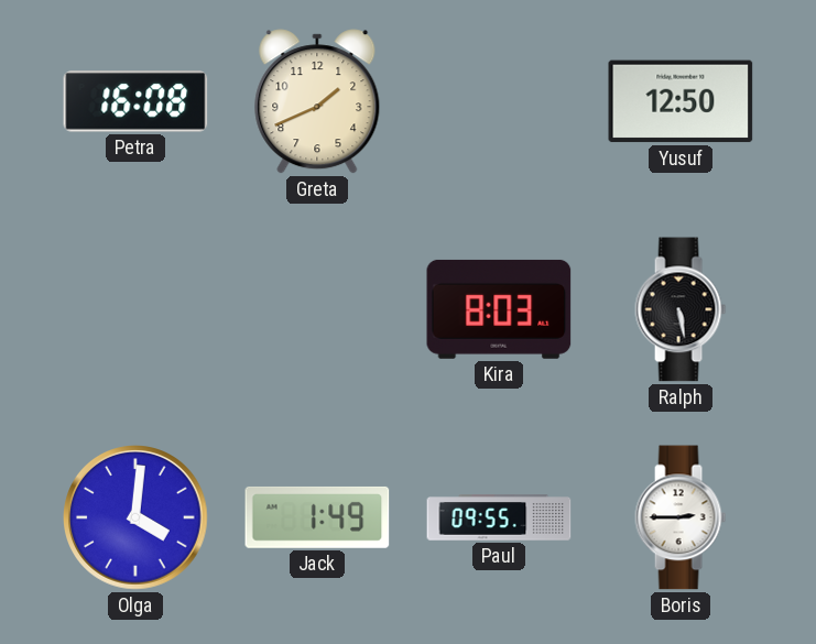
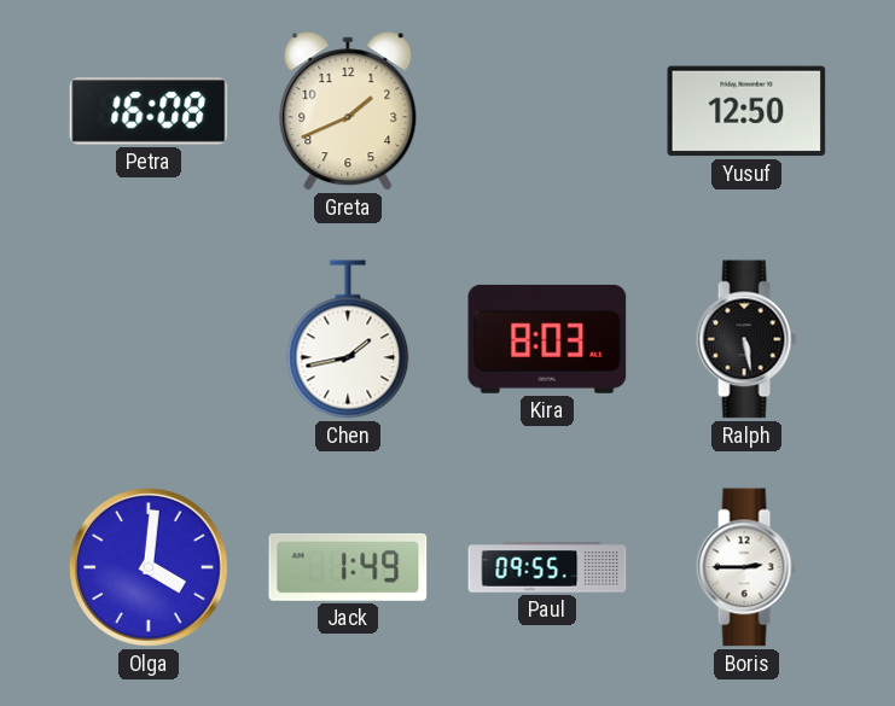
Chen: none -> 1:43 (348, 339)
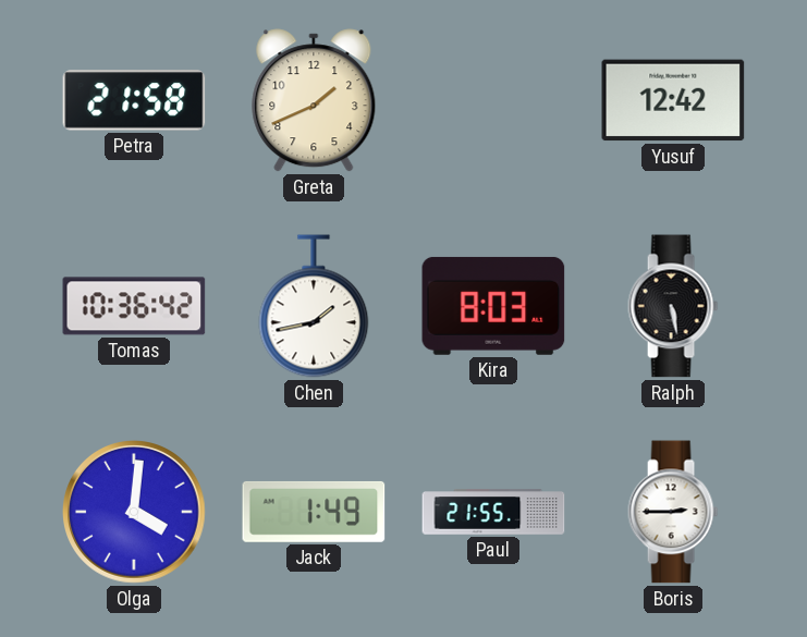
Petra: 16:08 -> 21:58 (134, 100)
Yusuf: 12:50 -> 12:42 (673, 100)
Tomas: none -> 10:36 (134, 306)
Paul: 09:55 -> 21:55 (493, 512)
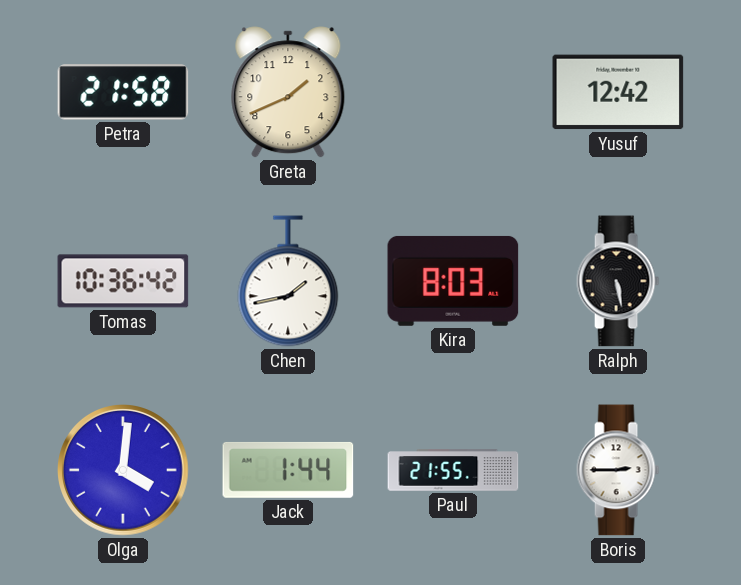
Jack: 1:49 -> 1:44 (288, 470)
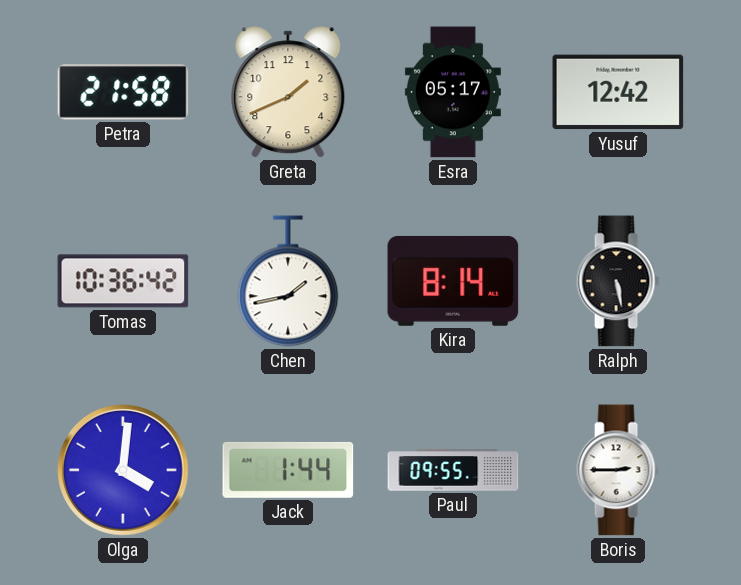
Esra: none -> 05:17 (453, 92)
Kira: 8:03 -> 8:14 (453, 281)
Paul: 21:55 -> 09:55 (453, 470)
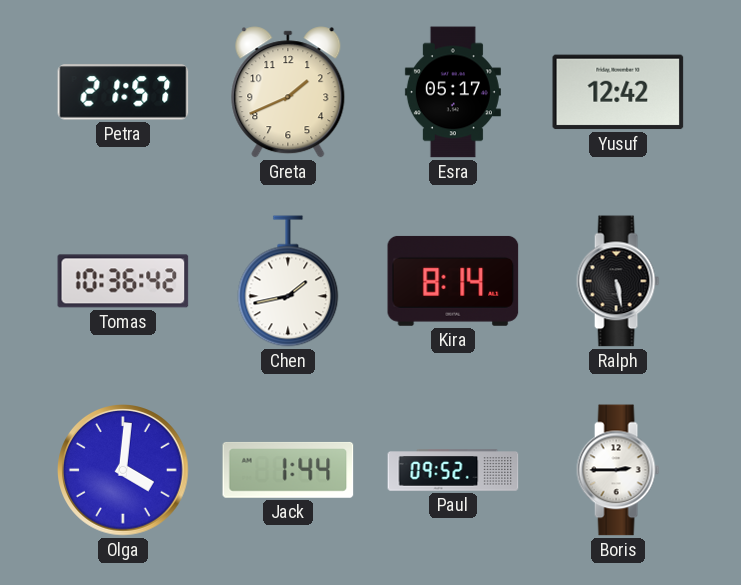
Petra: 21:58 -> 21:57 (123, 92)
Paul: 09:55 -> 09:52 (453, 470)
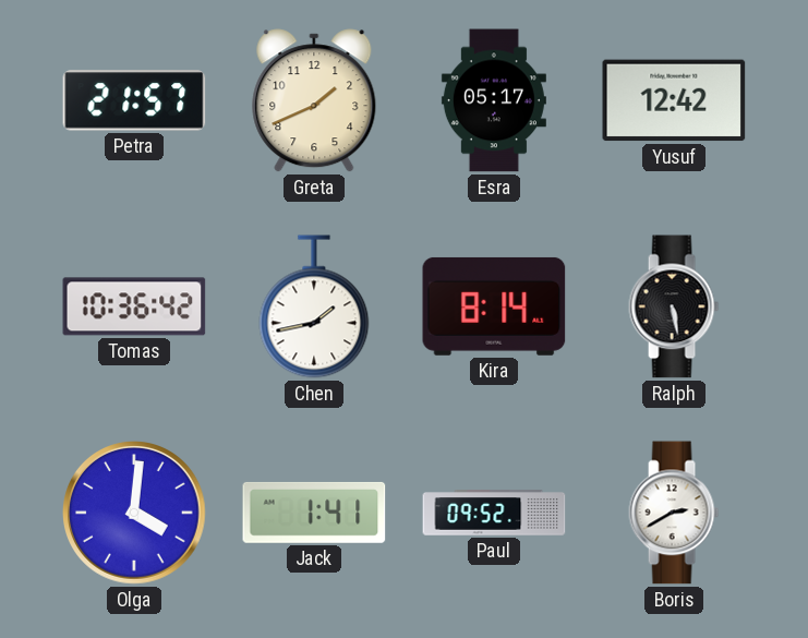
Jack: 1:44 -> 1:41 (314, 513)
Boris: 2:45 -> 2:40 (674, 513)
